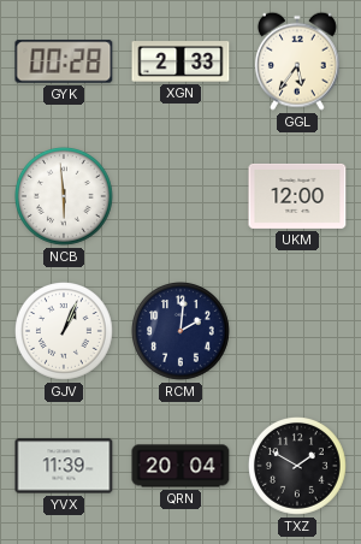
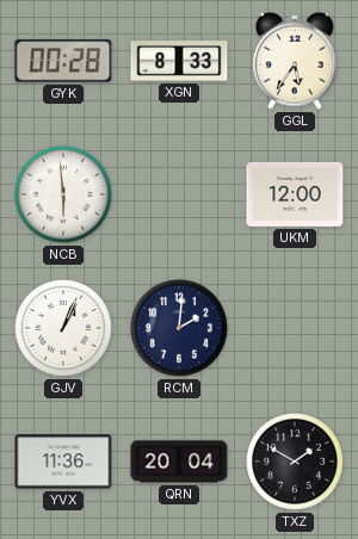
XGN: 2:33 -> 8:33 (179, 61)
YVX: 11:39 -> 11:36 (63, 461)
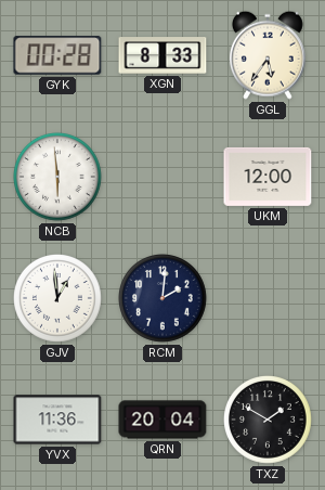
GJV: 1:04 -> 12:59 (58, 299)
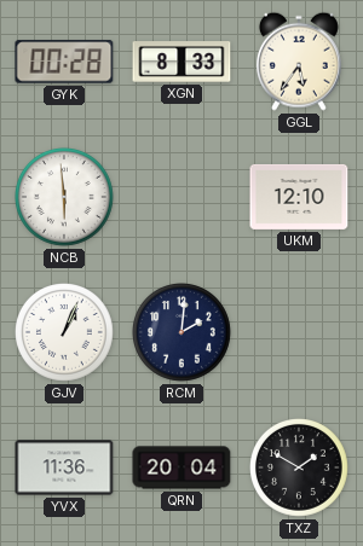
UKM: 12:00 -> 12:10 (299, 197)
GJV: 12:59 -> 1:04 (65, 333)
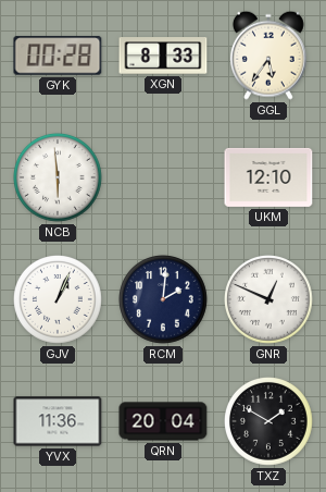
GNR: none -> 12:49 (269, 300)
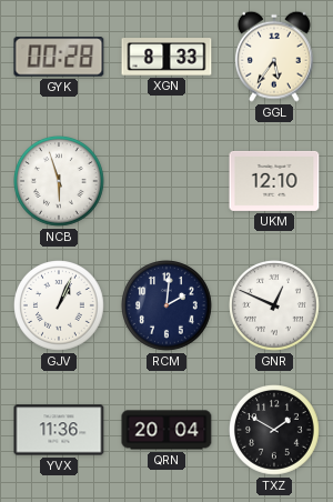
NCB: 5:59 -> 5:57 (60, 182)
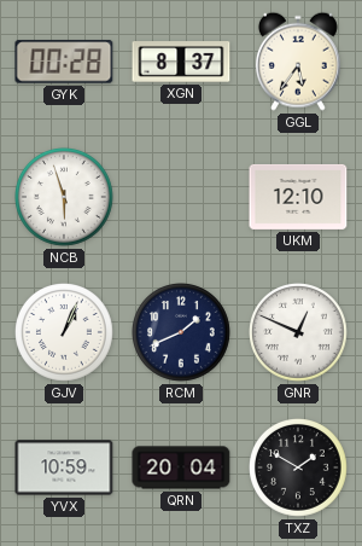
XGN: 8:33 -> 8:37 (181, 62)
RCM: 2:01 -> 1:41 (182, 333)
YVX: 11:36 -> 10:59 (64, 467)
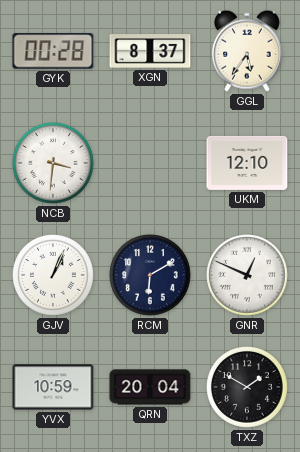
NCB: 5:57 -> 3:31 (54, 164)
RCM: 1:41 -> 6:10 (151, 276)
